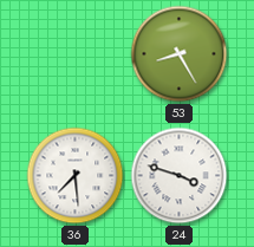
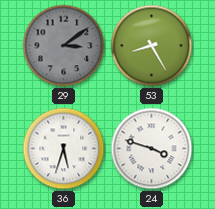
29: none -> 3:09 (64, 46)
36: 7:29 -> 5:33 (64, 149)
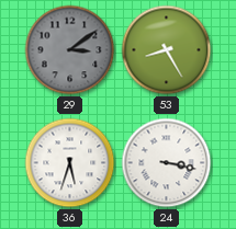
24: 3:48 -> 3:17 (167, 163)
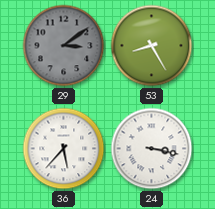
36: 5:33 -> 5:37 (64, 149)
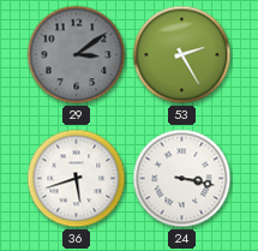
53: 8:25 -> 2:25 (182, 55)
36: 5:37 -> 5:42 (77, 179)
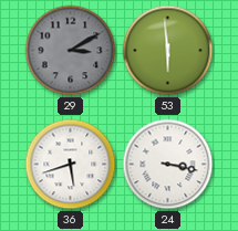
29: 3:09 -> 3:10 (71, 51)
53: 2:25 -> 5:59 (168, 51)
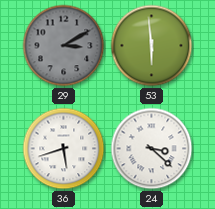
24: 3:17 -> 3:22 (152, 149)
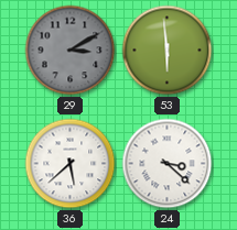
36: 5:42 -> 5:38 (71, 164)
